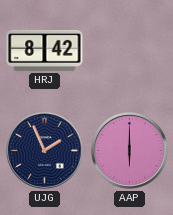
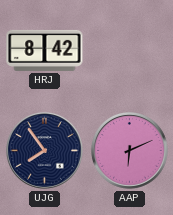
UJG: 1:56 -> 7:54 (45, 151)
AAP: 6:00 -> 6:11 (130, 151)
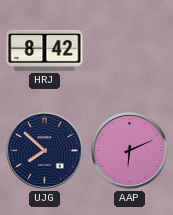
UJG: 7:54 -> 7:52 (45, 151)
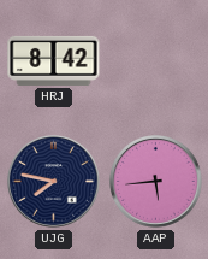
UJG: 7:52 -> 7:47 (54, 182)
AAP: 6:11 -> 5:44 (156, 182)
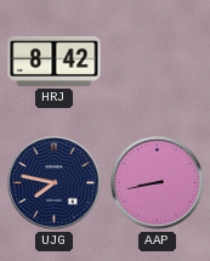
AAP: 5:44 -> 8:43 (158, 183)
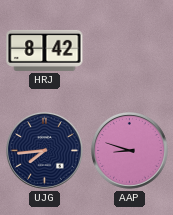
UJG: 7:47 -> 7:44 (45, 151)
AAP: 8:43 -> 8:48 (130, 151)
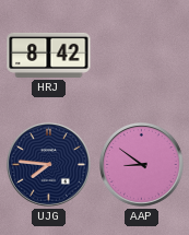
UJG: 7:44 -> 7:46 (49, 165)
AAP: 8:48 -> 8:51 (142, 165)
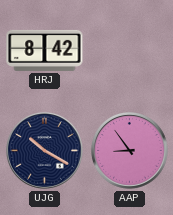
UJG: 7:46 -> 10:20 (45, 151)
AAP: 8:51 -> 8:54 (130, 151)
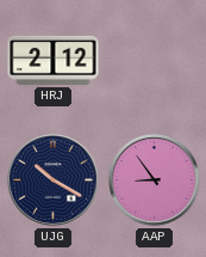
HRJ: 8:42 -> 2:12 (54, 60)
